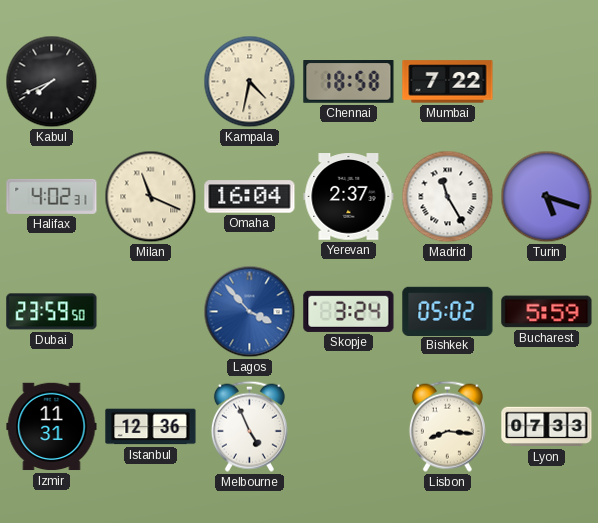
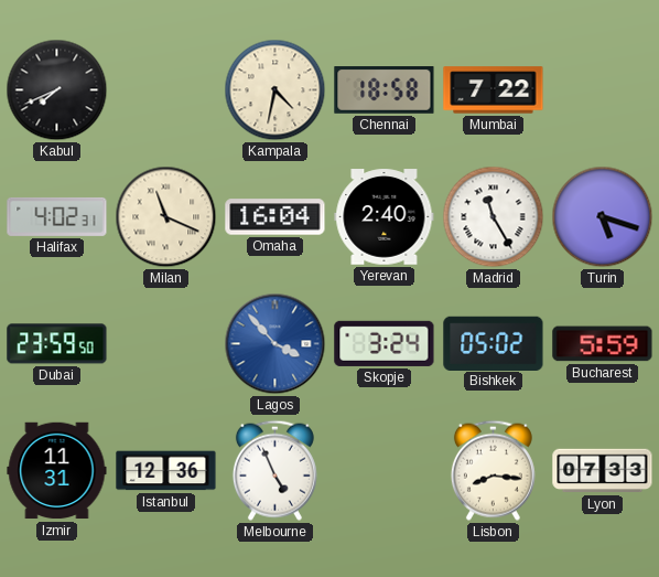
Yerevan: 2:37 -> 2:40 (385, 217)
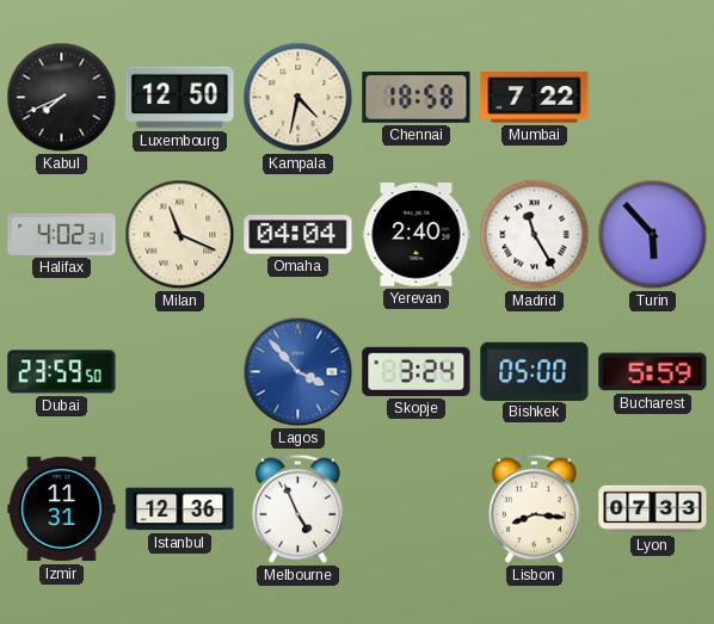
Luxembourg: none -> 12:50 (180, 98)
Omaha: 16:04 -> 04:04 (298, 235)
Turin: 5:18 -> 5:53 (653, 235)
Bishkek: 05:02 -> 05:00 (535, 371)
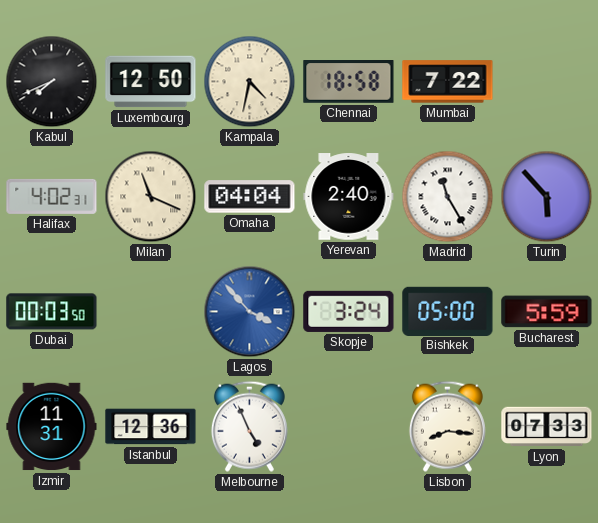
Dubai: 23:59 -> 00:03 (52, 312)
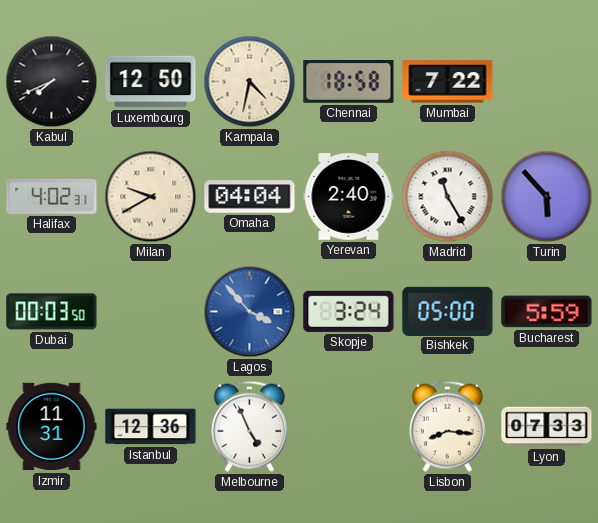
Milan: 11:19 -> 9:40 (151, 197)
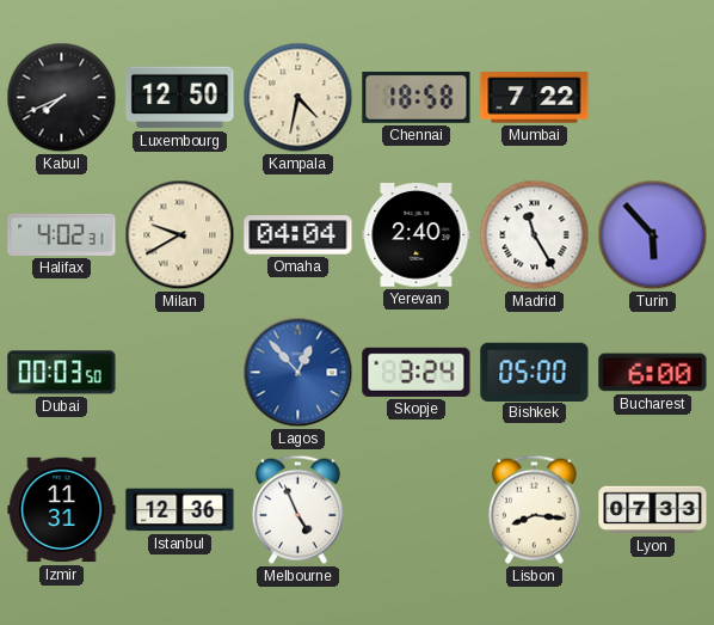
Lagos: 3:53 -> 12:53 (298, 373)
Bucharest: 5:59 -> 6:00 (653, 373)
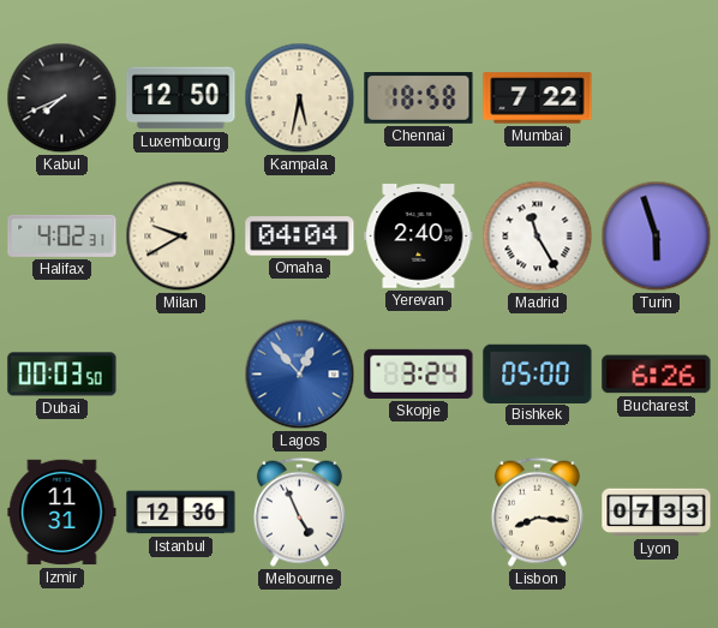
Kampala: 4:32 -> 5:32 (300, 98)
Turin: 5:53 -> 5:57 (657, 237)
Bucharest: 6:00 -> 6:26 (657, 375)
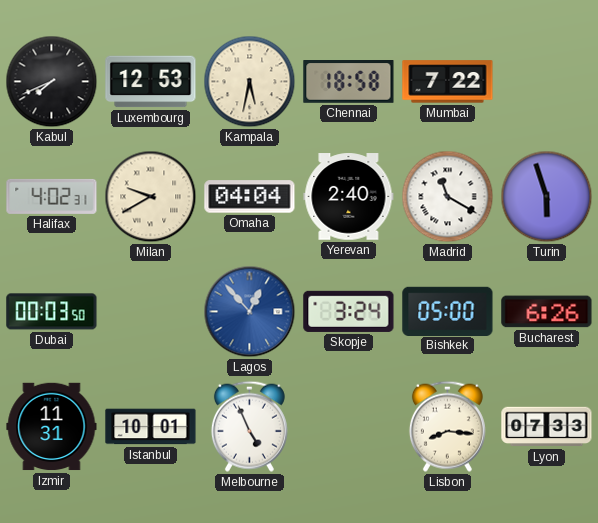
Luxembourg: 12:50 -> 12:53 (151, 82)
Madrid: 11:25 -> 11:20 (448, 197)
Istanbul: 12:36 -> 10:01 (151, 427)
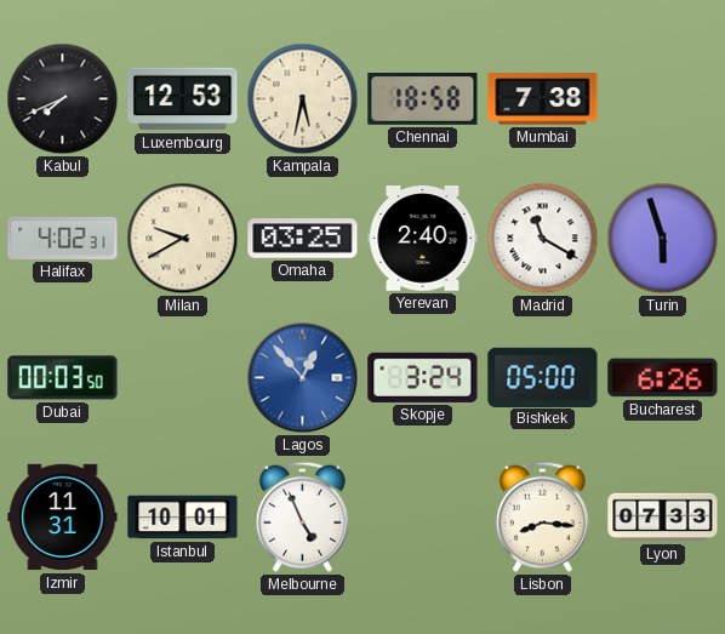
Mumbai: 7:22 -> 7:38 (543, 99)
Omaha: 04:04 -> 03:25 (303, 239)
